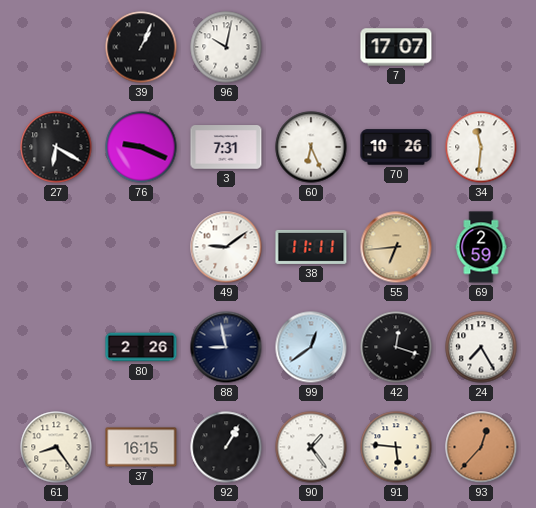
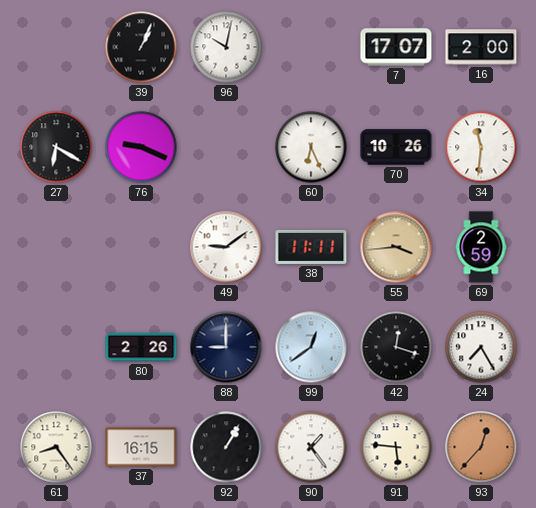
16: none -> 2:00 (481, 47)
3: 7:31 -> none (226, 147)
55: 6:44 -> 3:44 (396, 247)
88: 8:58 -> 9:00 (226, 347)
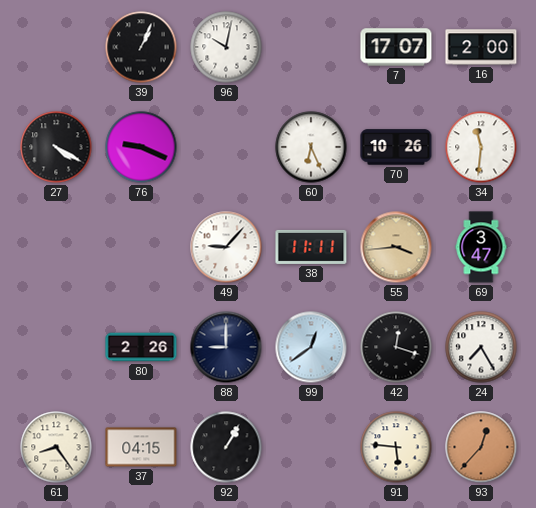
27: 6:20 -> 4:20 (56, 147)
49: 9:09 -> 9:07 (226, 247)
69: 2:59 -> 3:47 (481, 247)
37: 16:15 -> 04:15 (141, 447)
90: 1:24 -> none (311, 447)
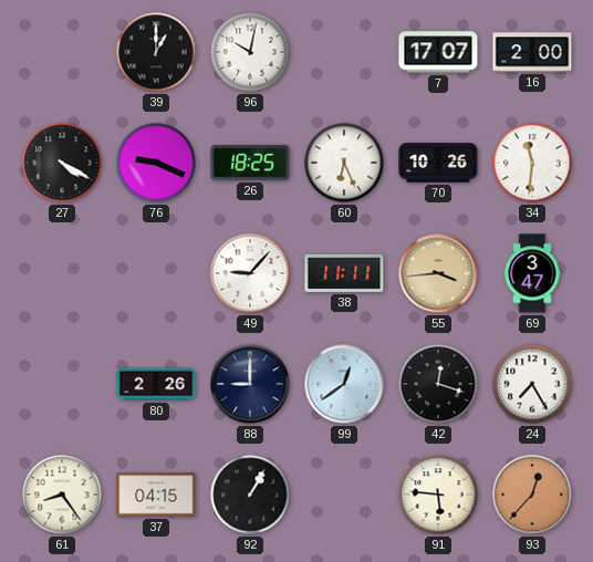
39: 1:04 -> 1:00 (156, 52)
26: none -> 18:25 (250, 163)
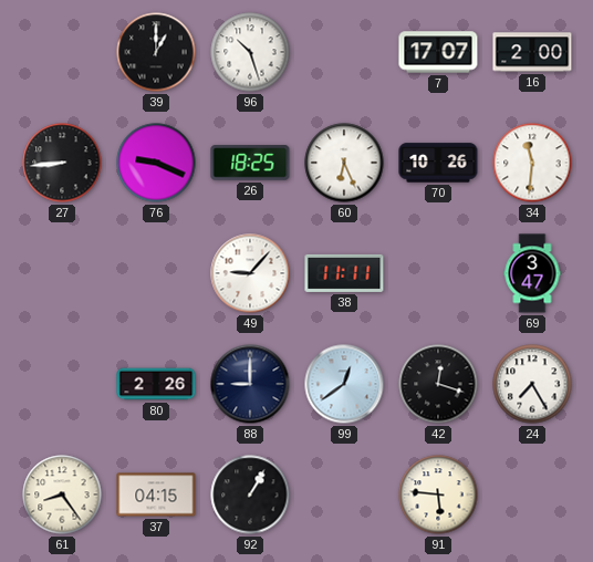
96: 10:02 -> 10:27 (250, 52)
27: 4:20 -> 8:44 (62, 163)
55: 3:44 -> none (438, 273)
93: 12:37 -> none (532, 495)
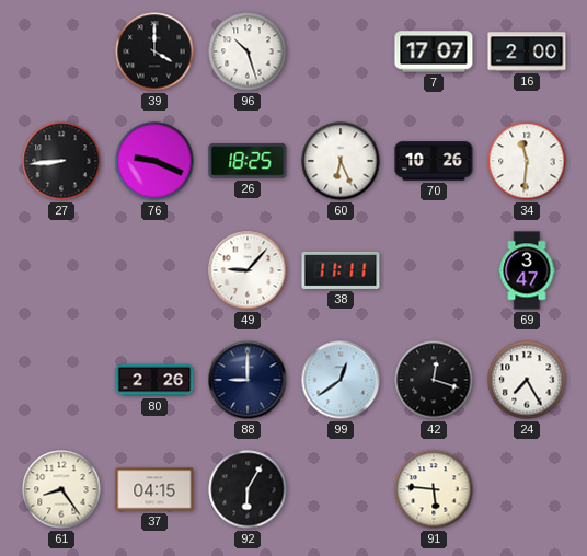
39: 1:00 -> 4:00 (154, 51)
92: 1:05 -> 6:05 (248, 489)
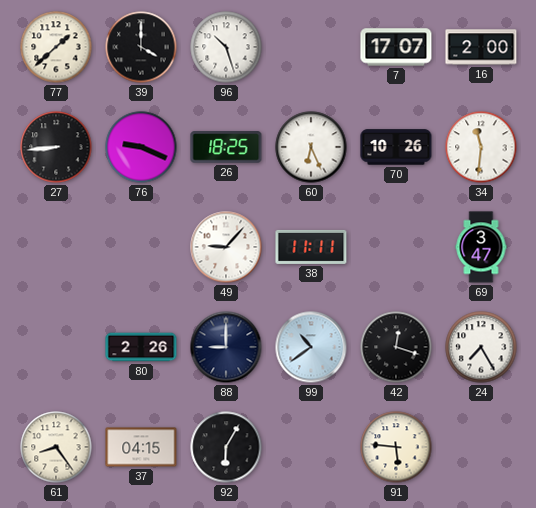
77: none -> 1:38 (56, 47)
99: 12:39 -> 10:39 (311, 347)
